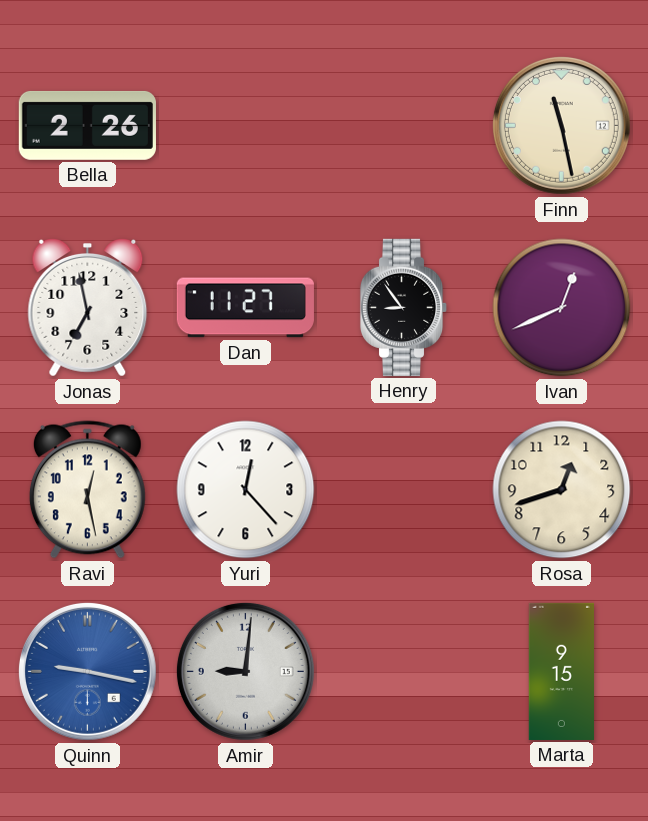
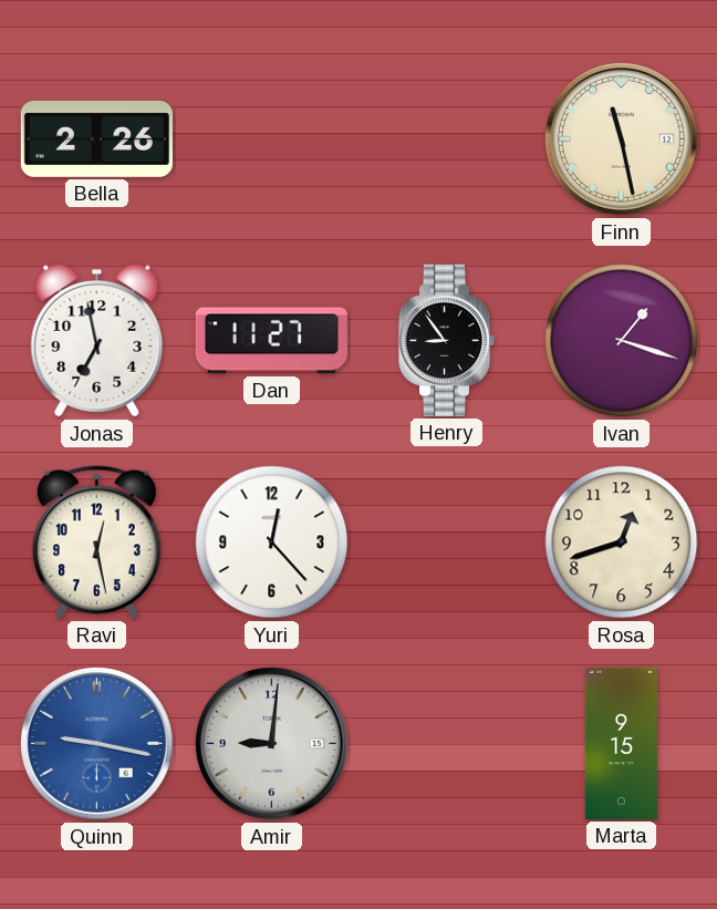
Ivan: 12:41 -> 1:18 (622, 341)
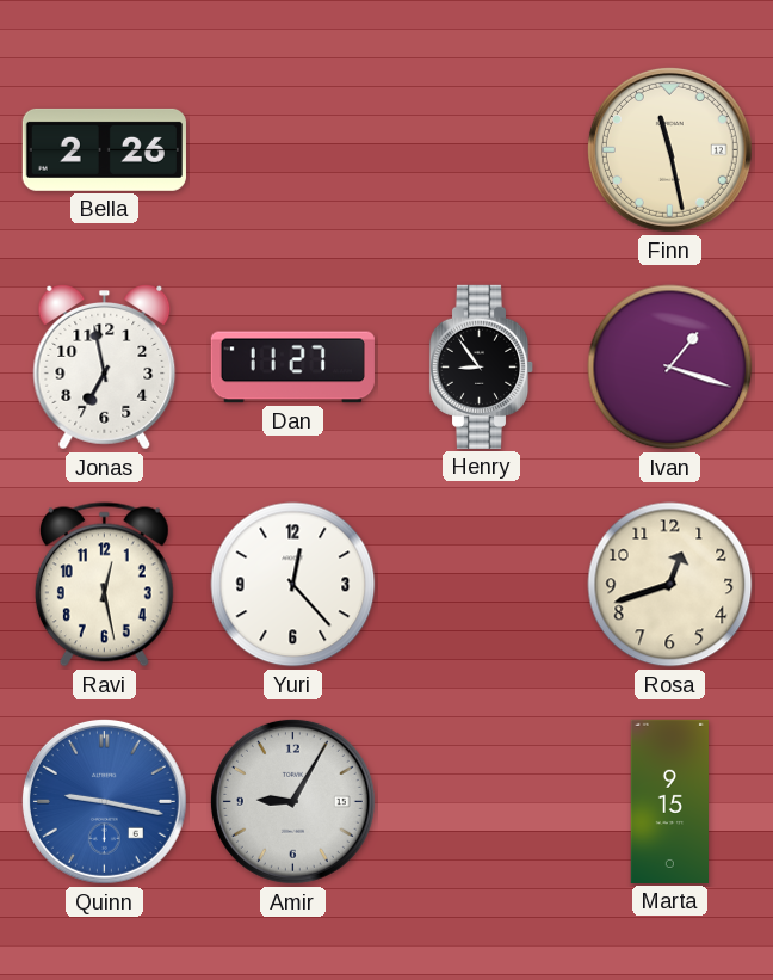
Amir: 9:01 -> 9:05 (292, 801)
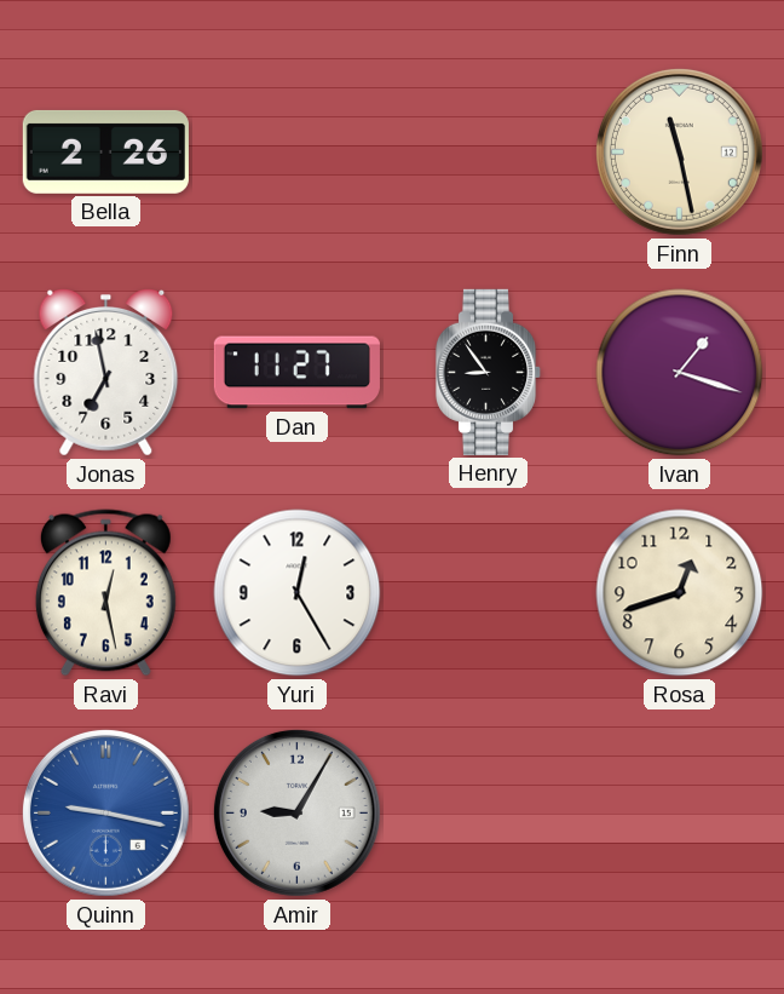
Yuri: 12:23 -> 12:25 (298, 593)
Marta: 9:15 -> none (669, 801)
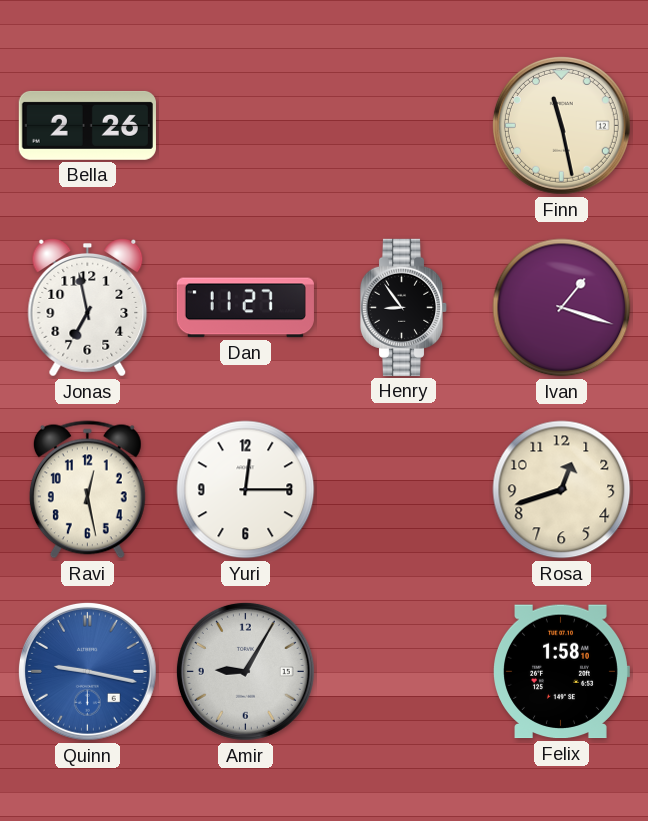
Yuri: 12:25 -> 12:15 (246, 490)
Felix: none -> 1:58 (562, 672)
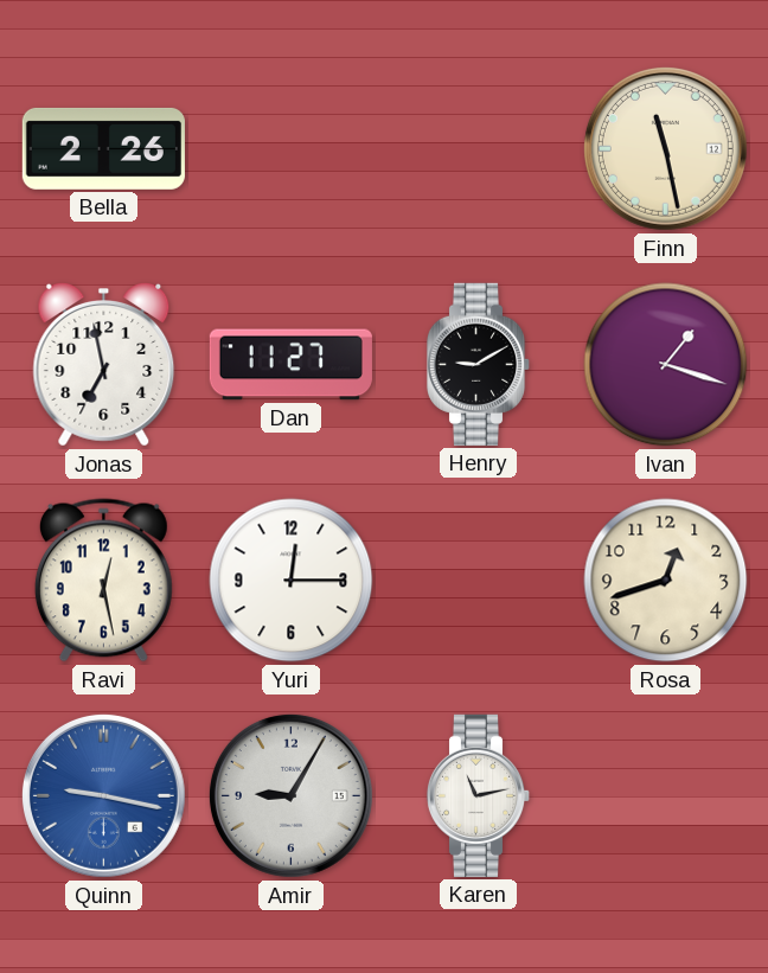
Henry: 8:54 -> 9:10 (479, 364)
Karen: none -> 11:13 (479, 795)
Felix: 1:58 -> none (562, 672)
